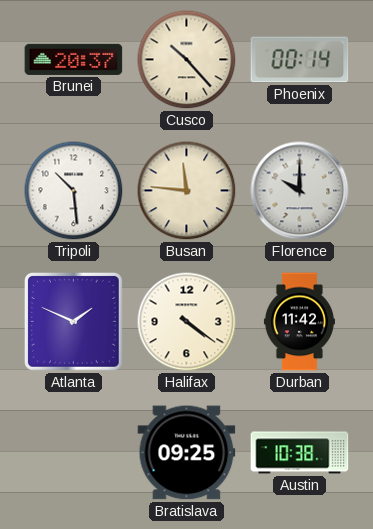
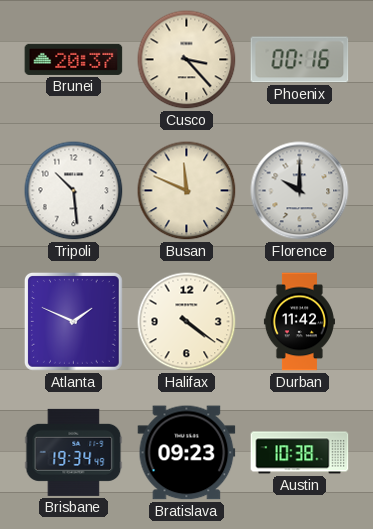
Cusco: 10:23 -> 3:23 (187, 60)
Phoenix: 00:14 -> 00:16 (300, 60)
Busan: 11:46 -> 11:49 (187, 191)
Brisbane: none -> 19:34 (74, 452)
Bratislava: 09:25 -> 09:23 (187, 453)
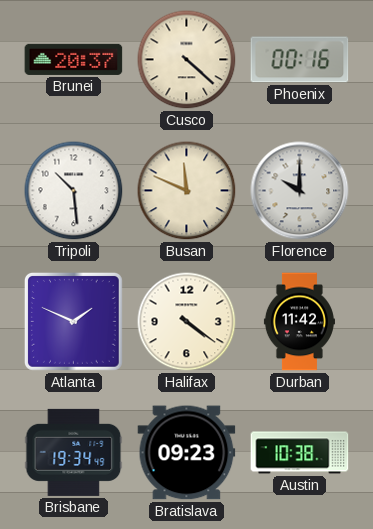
Cusco: 3:23 -> 4:22 (187, 60)
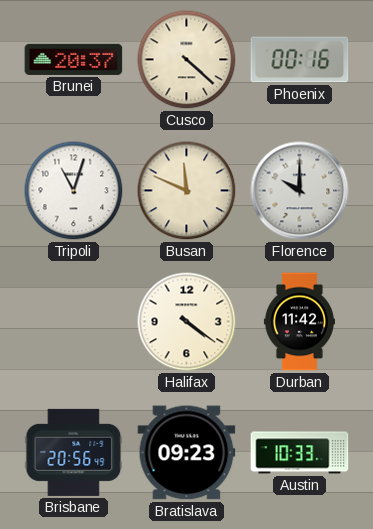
Tripoli: 10:29 -> 11:03 (74, 191)
Atlanta: 1:49 -> none (73, 321)
Brisbane: 19:34 -> 20:56 (74, 452)
Austin: 10:38 -> 10:33 (300, 453)
